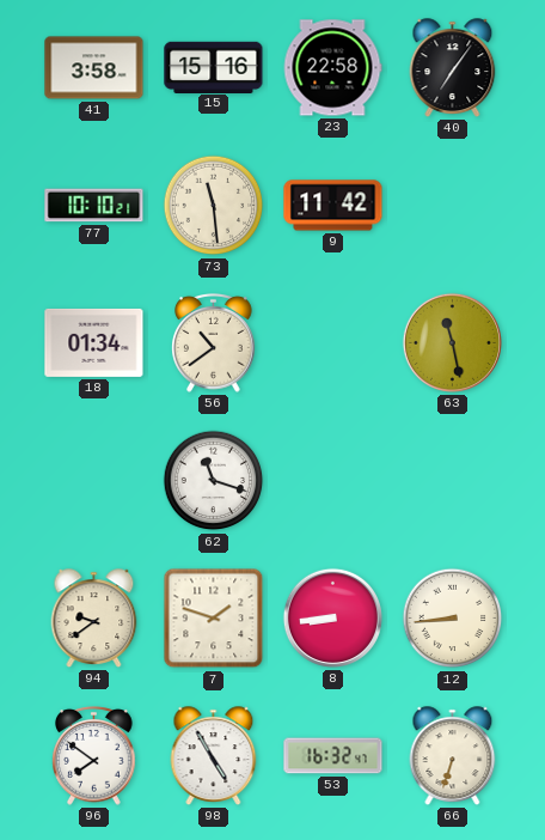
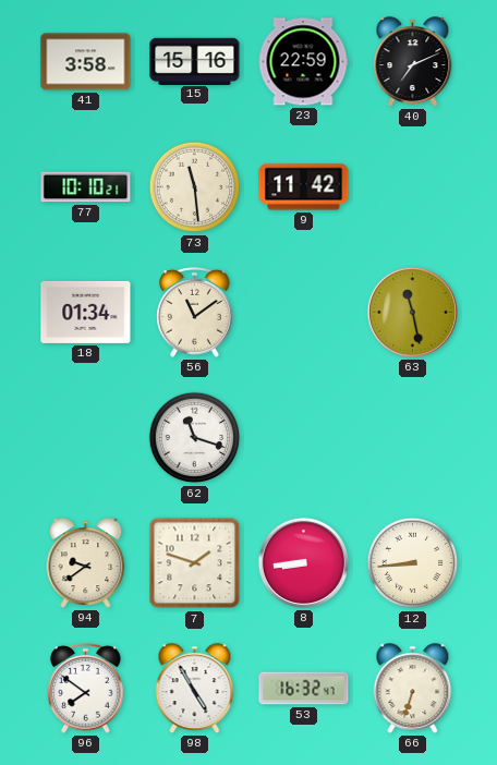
23: 22:58 -> 22:59 (303, 62)
40: 7:06 -> 7:11 (413, 62)
56: 10:39 -> 11:09 (195, 313)
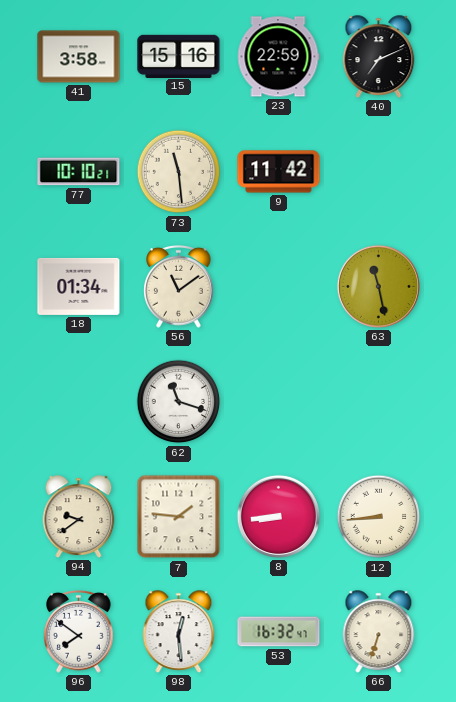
7: 1:48 -> 1:46 (179, 517)
98: 4:55 -> 12:29 (179, 632)
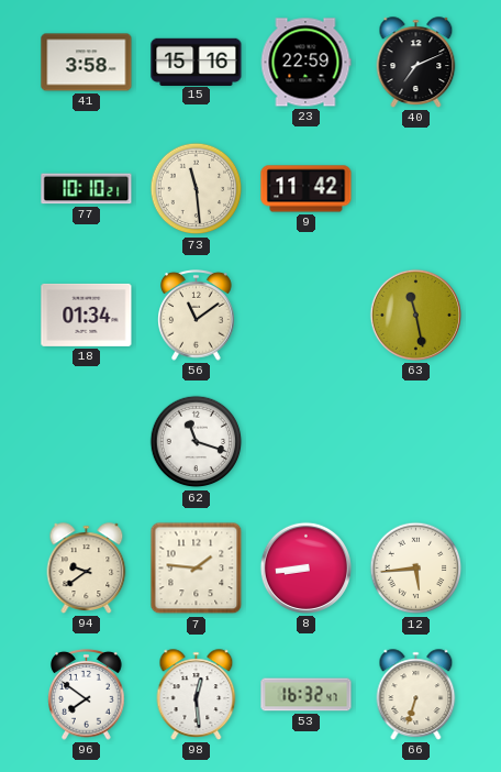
12: 8:44 -> 5:44 (416, 569)
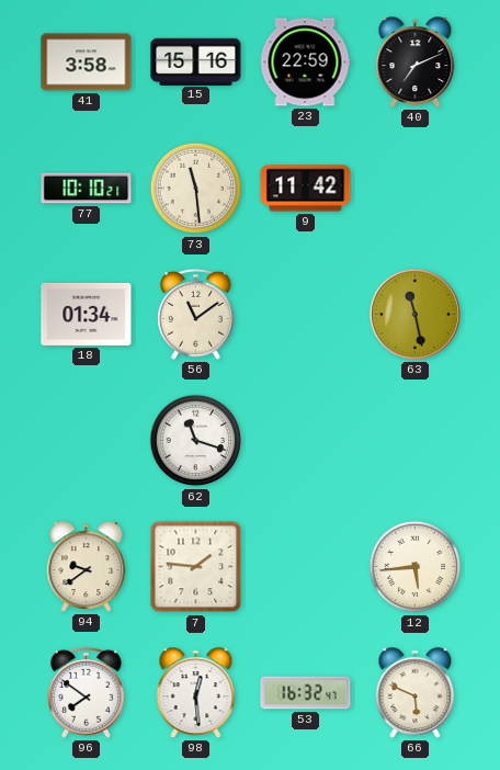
8: 8:44 -> none (305, 567)
66: 6:33 -> 5:49 (416, 693)
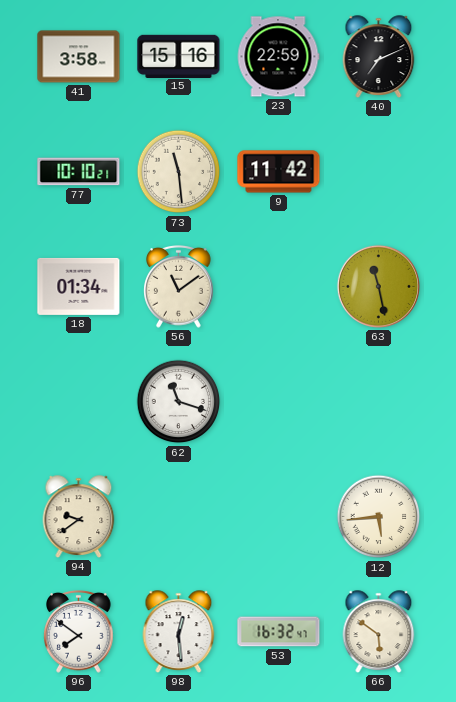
7: 1:46 -> none (196, 567)
66: 5:49 -> 5:51 (379, 632)
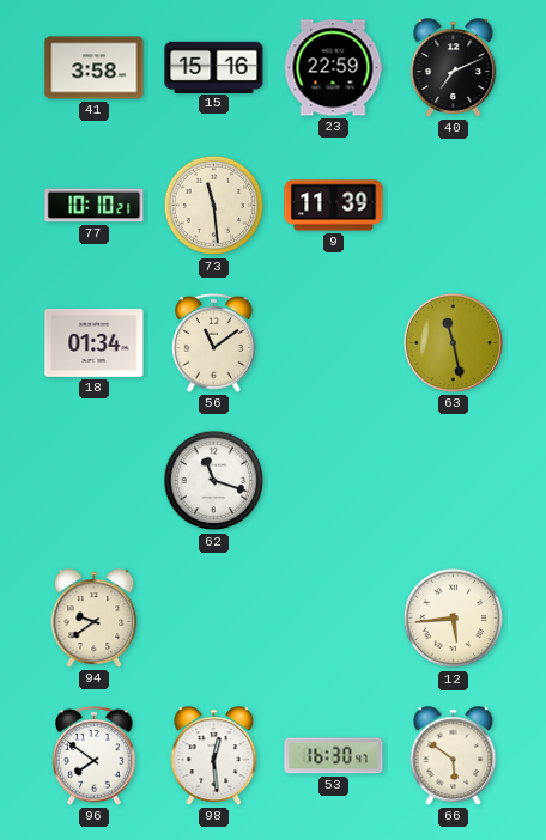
9: 11:42 -> 11:39 (334, 206)
53: 16:32 -> 16:30 (334, 756)
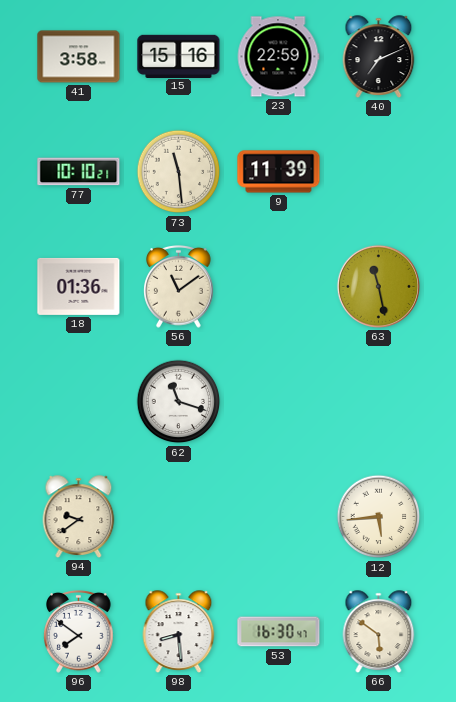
18: 01:34 -> 01:36 (79, 286)
98: 12:29 -> 8:29 (179, 632)
